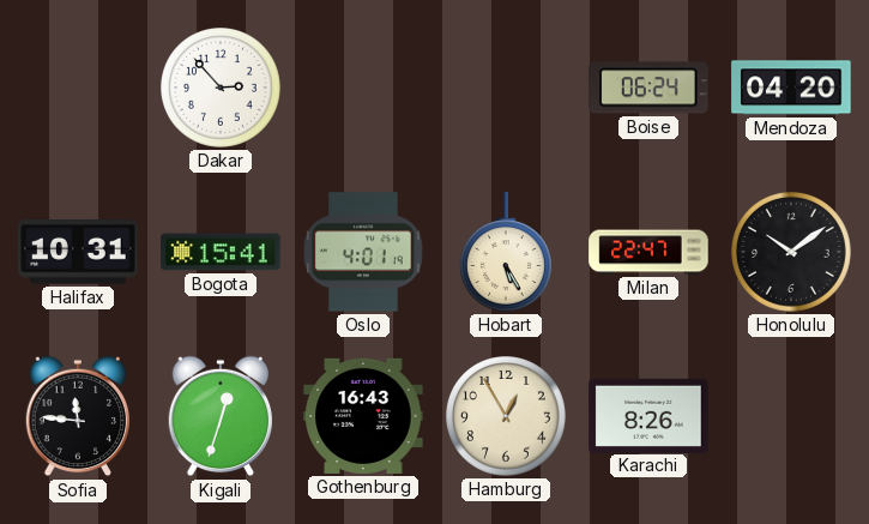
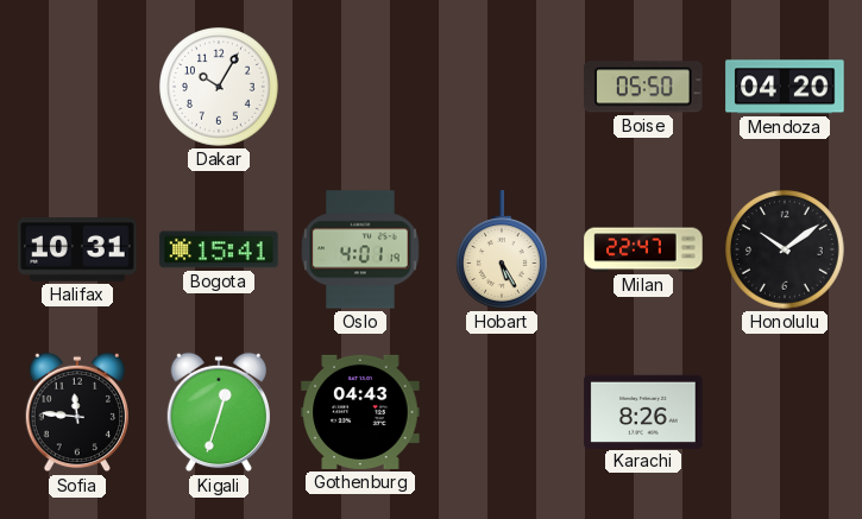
Dakar: 2:53 -> 10:05 (220, 88)
Boise: 06:24 -> 05:50 (643, 87)
Gothenburg: 16:43 -> 04:43 (360, 412)
Hamburg: 12:55 -> none (507, 417)
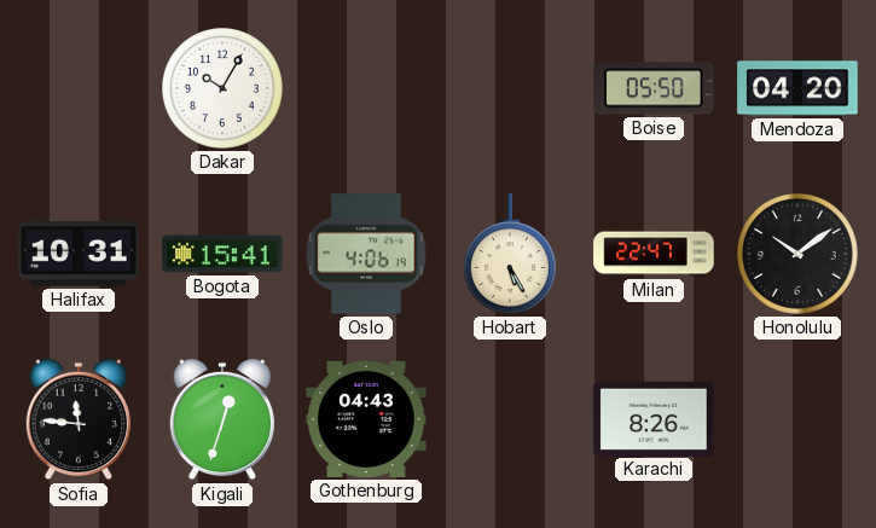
Oslo: 4:01 -> 4:06 (366, 254)
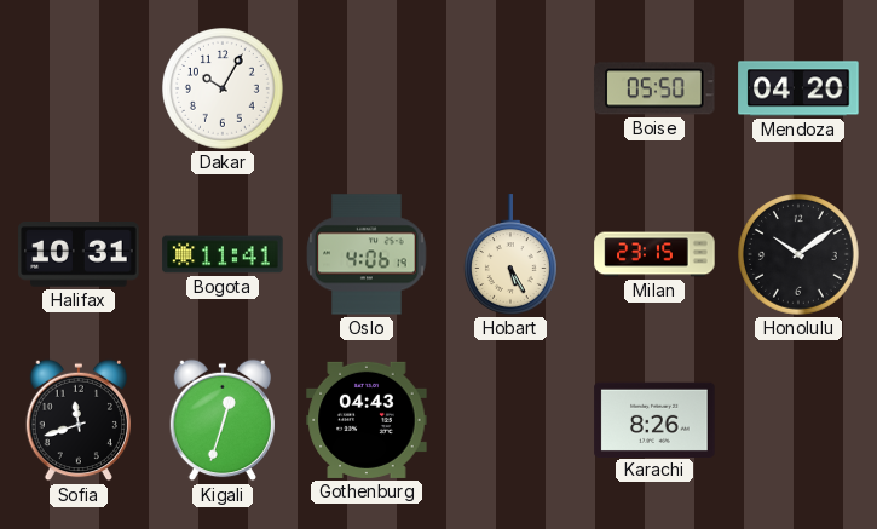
Bogota: 15:41 -> 11:41 (223, 254)
Milan: 22:47 -> 23:15 (654, 254)
Sofia: 11:46 -> 11:42 (77, 420)
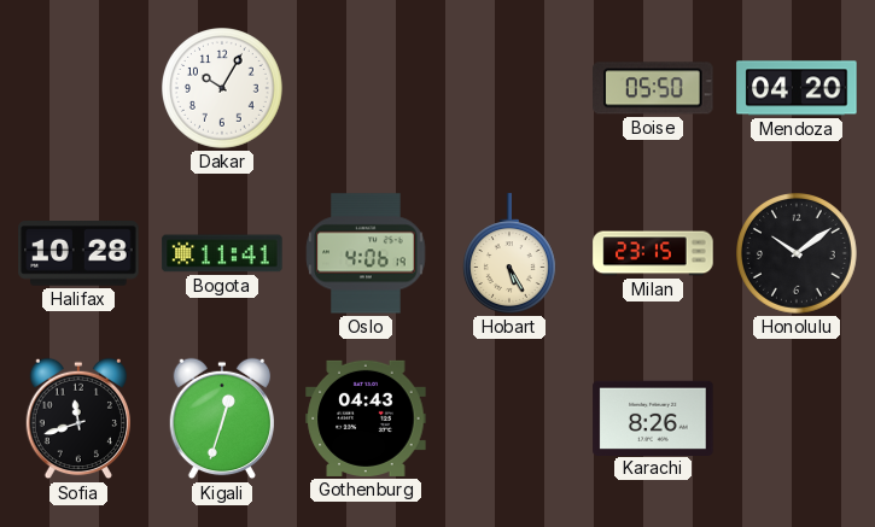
Halifax: 10:31 -> 10:28 (78, 254)
